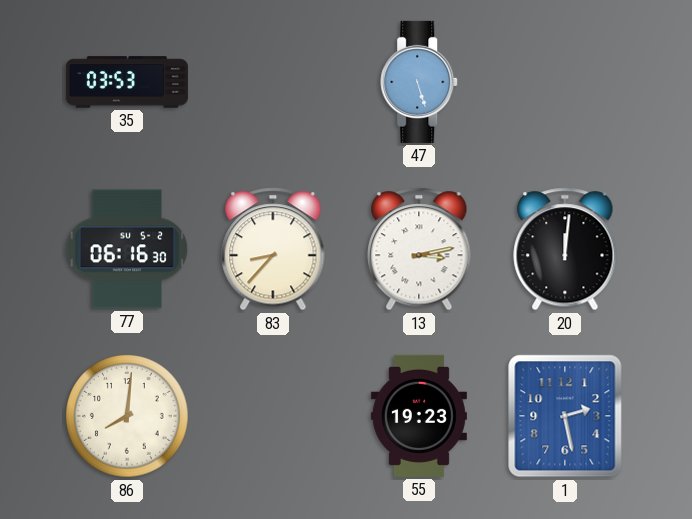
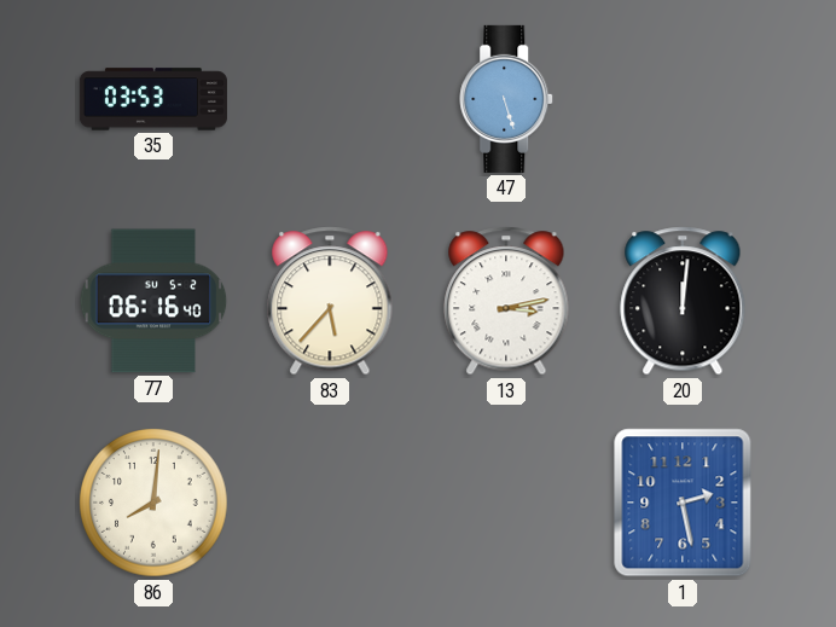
77: 06:16:30 -> 06:16:40 (153, 301)
83: 8:37 -> 5:37 (330, 301)
55: 19:23 -> none (419, 416)
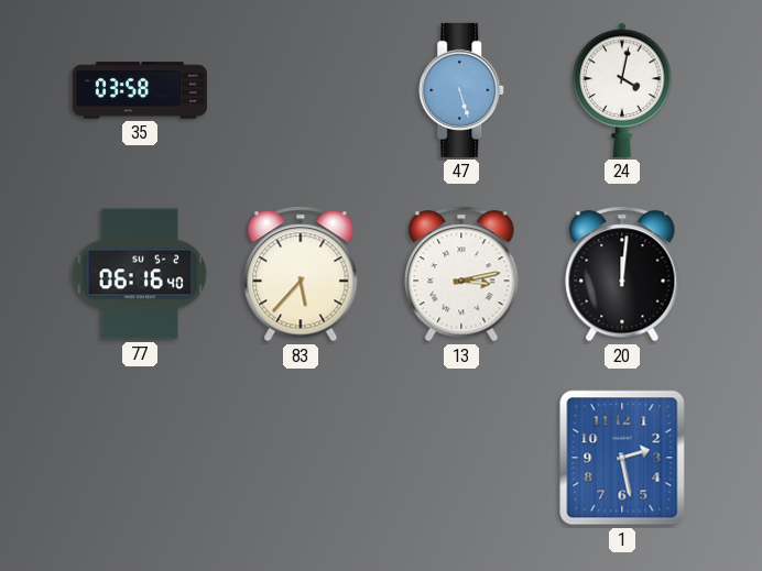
35: 03:53 -> 03:58 (140, 90)
24: none -> 4:02 (622, 90)
86: 8:01 -> none (153, 503)
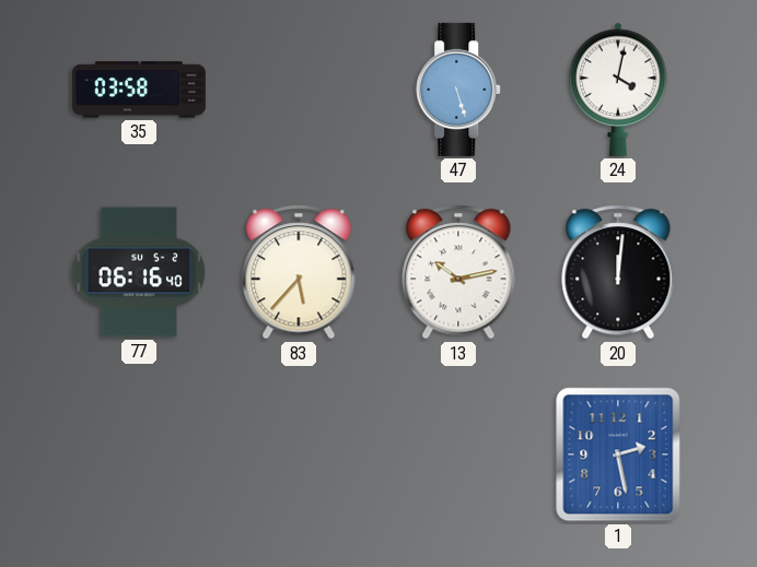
13: 3:13 -> 10:13 (458, 272)
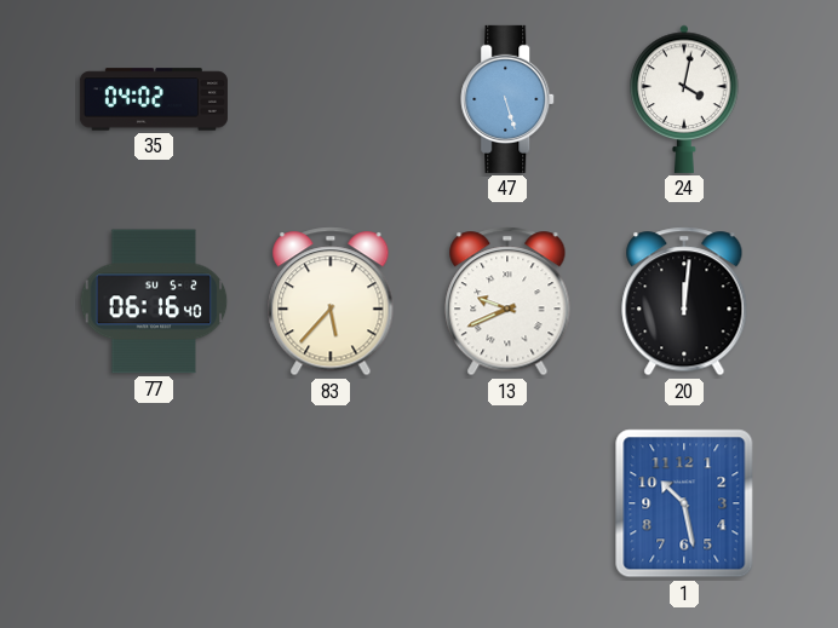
35: 03:58 -> 04:02 (154, 99)
13: 10:13 -> 9:41 (507, 301)
1: 2:28 -> 10:28 (684, 503)
